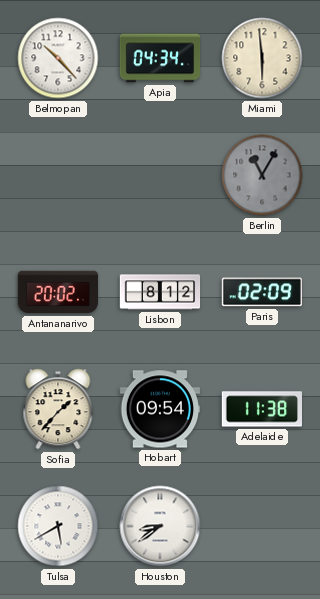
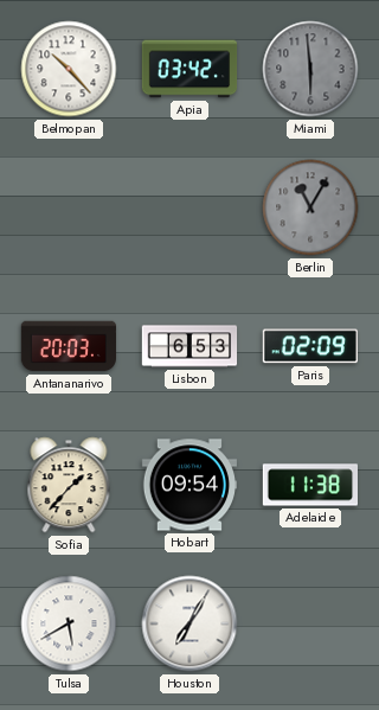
Apia: 04:34 -> 03:42 (189, 69)
Miami dial: cream -> grey (310, 69)
Antananarivo: 20:02 -> 20:03 (68, 346)
Lisbon: 8:12 -> 6:53 (189, 346)
Houston: 8:39 -> 7:05 (189, 623)
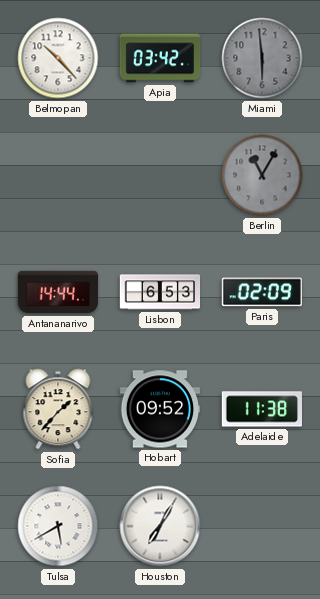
Antananarivo: 20:03 -> 14:44 (57, 292)
Hobart: 09:54 -> 09:52 (159, 409)
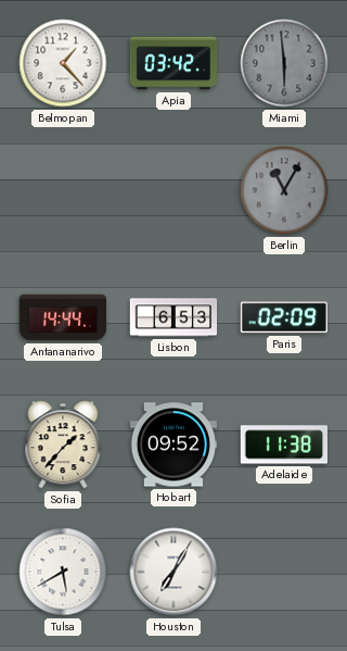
Belmopan: 10:23 -> 1:23 (63, 63)
